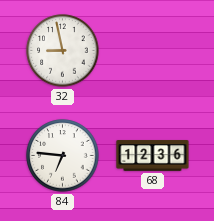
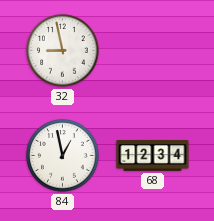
84: 6:46 -> 12:58 (63, 156)
68: 12:36 -> 12:34 (153, 156)
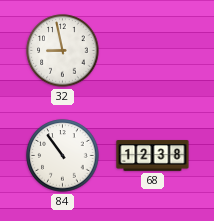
84: 12:58 -> 10:54 (63, 156)
68: 12:34 -> 12:38 (153, 156)
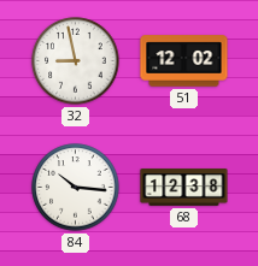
51: none -> 12:02 (184, 61)
84: 10:54 -> 10:16 (76, 188)
